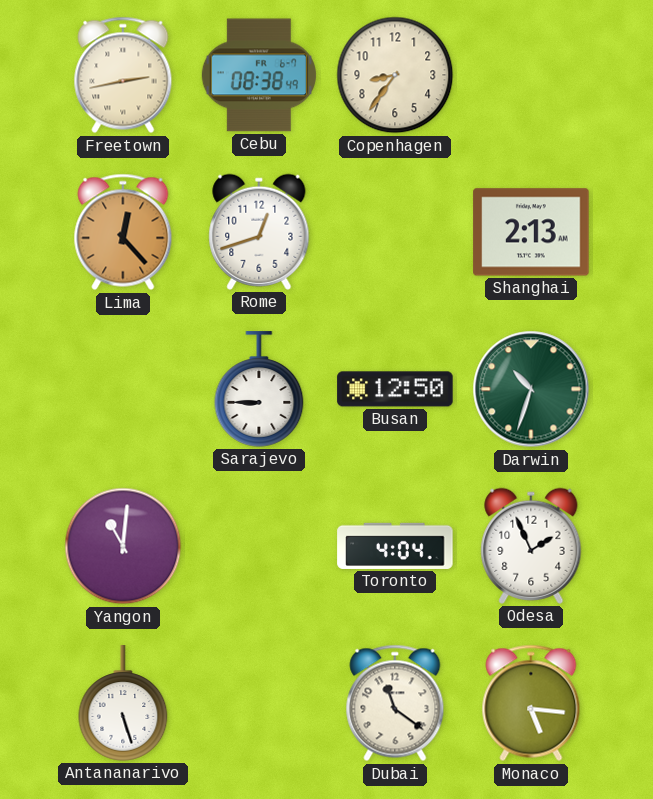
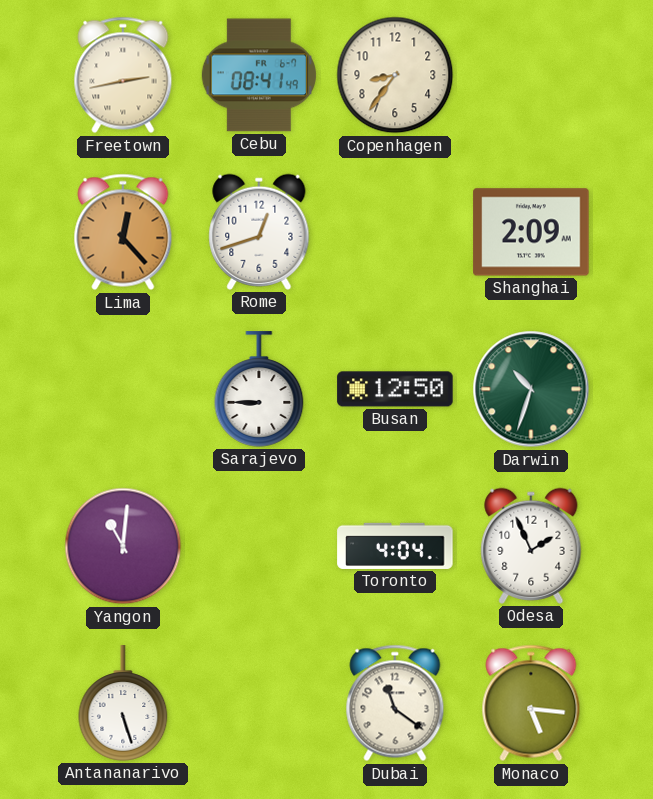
Cebu: 08:38 -> 08:41 (259, 75)
Shanghai: 2:13 -> 2:09 (531, 232)
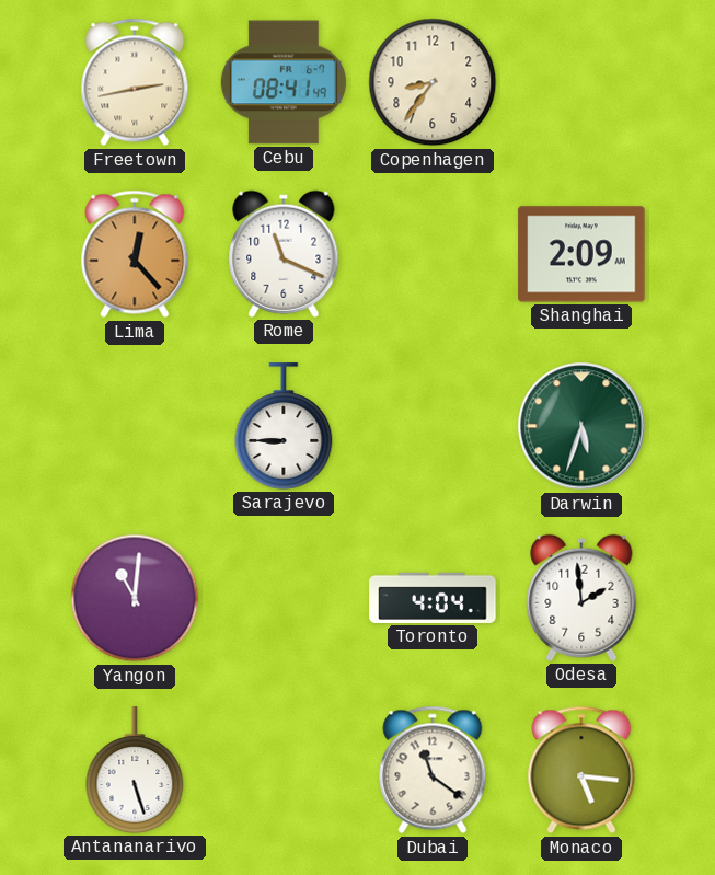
Rome: 12:42 -> 11:19 (284, 254)
Busan: 12:50 -> none (395, 389)
Darwin: 10:33 -> 5:33 (581, 426)
Odesa: 1:56 -> 1:59 (581, 598)
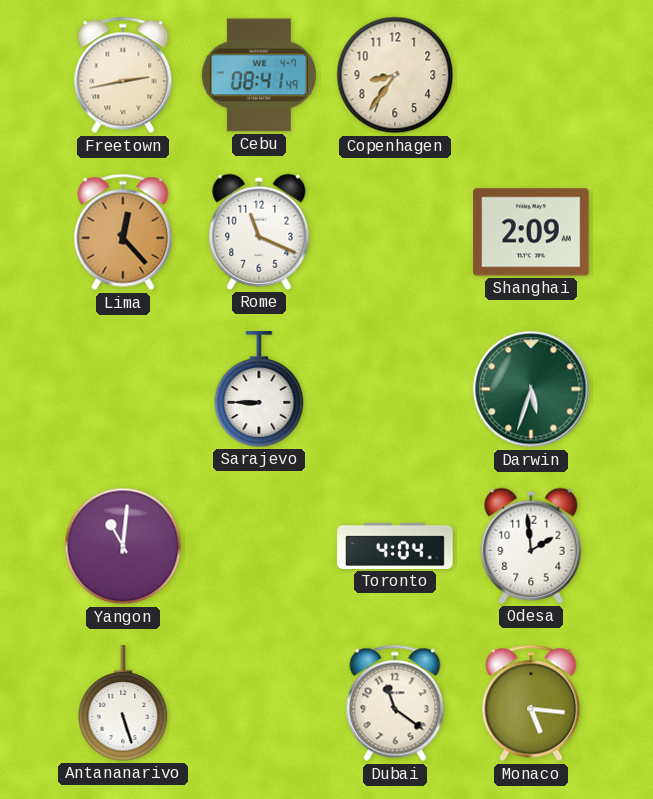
Cebu date: FR 6-7 -> WE 4-7 (259, 75)
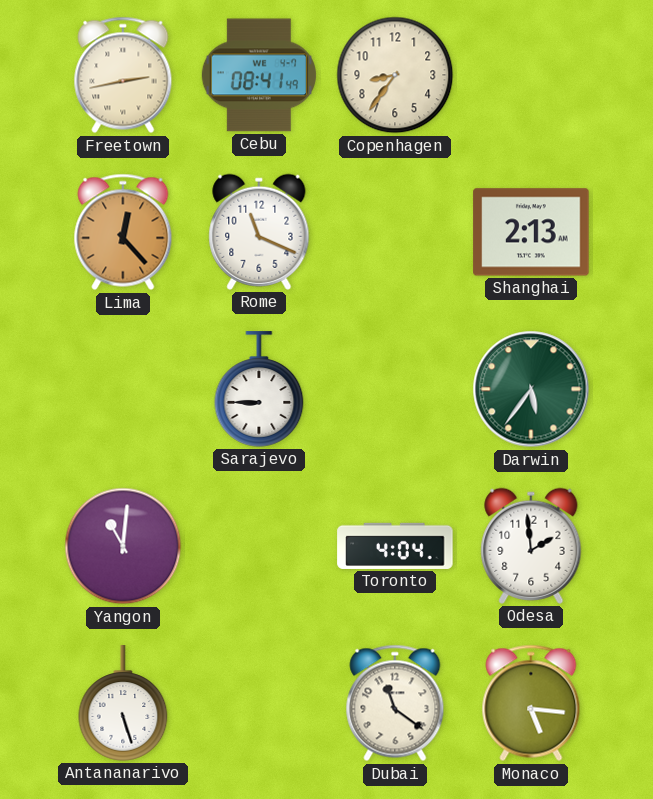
Shanghai: 2:09 -> 2:13 (531, 232)
Darwin: 5:33 -> 5:36 (531, 389)
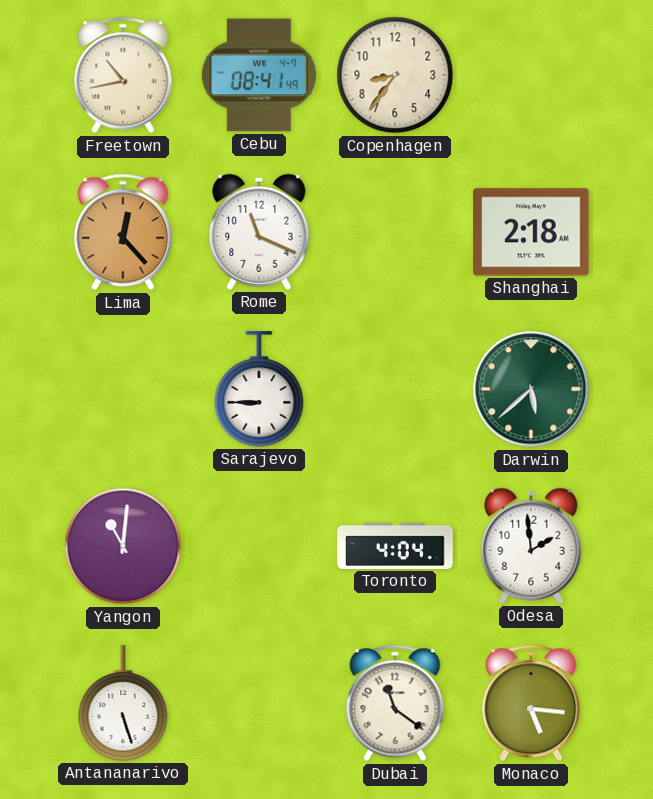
Freetown: 2:43 -> 10:43 (123, 75)
Shanghai: 2:13 -> 2:18 (531, 232)
Darwin: 5:36 -> 5:38 (531, 389)
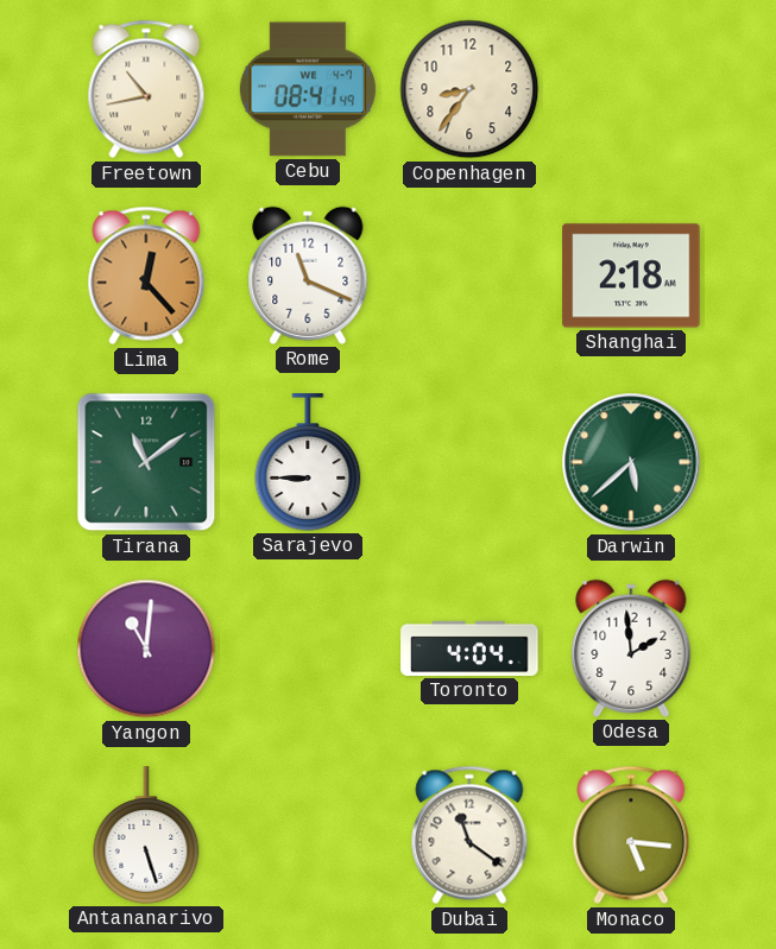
Tirana: none -> 11:09 (146, 462)
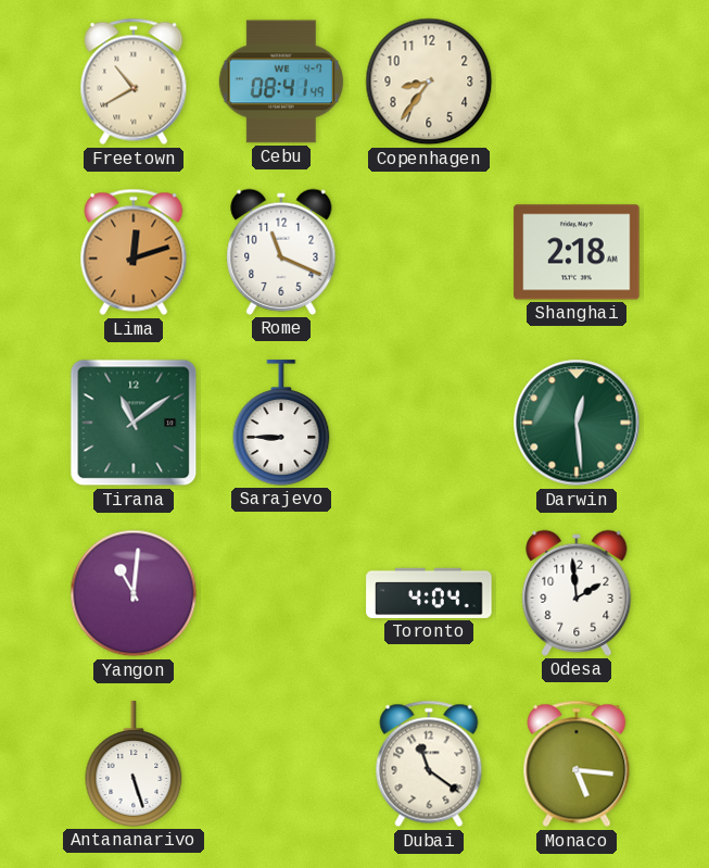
Freetown: 10:43 -> 10:40 (134, 81)
Lima: 12:23 -> 12:12 (134, 252)
Darwin: 5:38 -> 12:29 (577, 423)
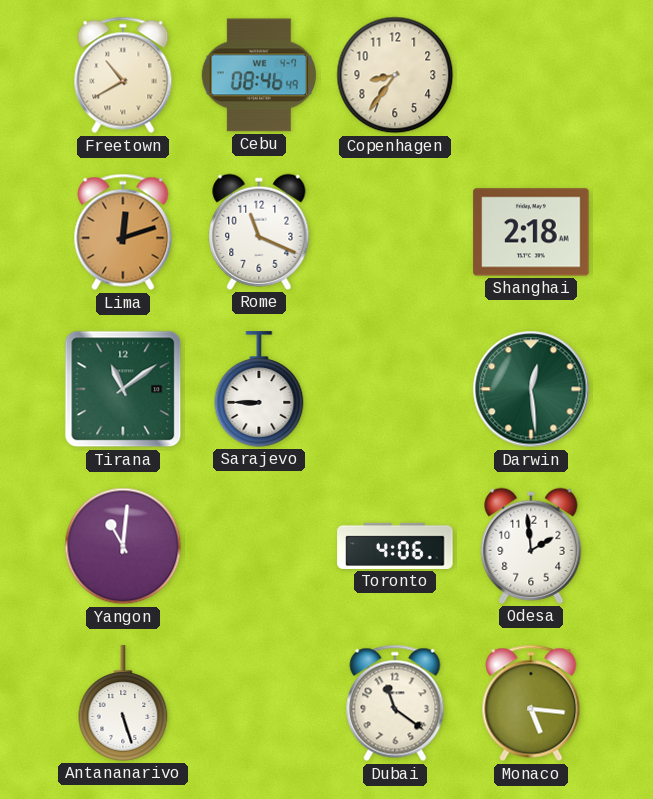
Cebu: 08:41 -> 08:46 (259, 75)
Toronto: 4:04 -> 4:06 (395, 546)
